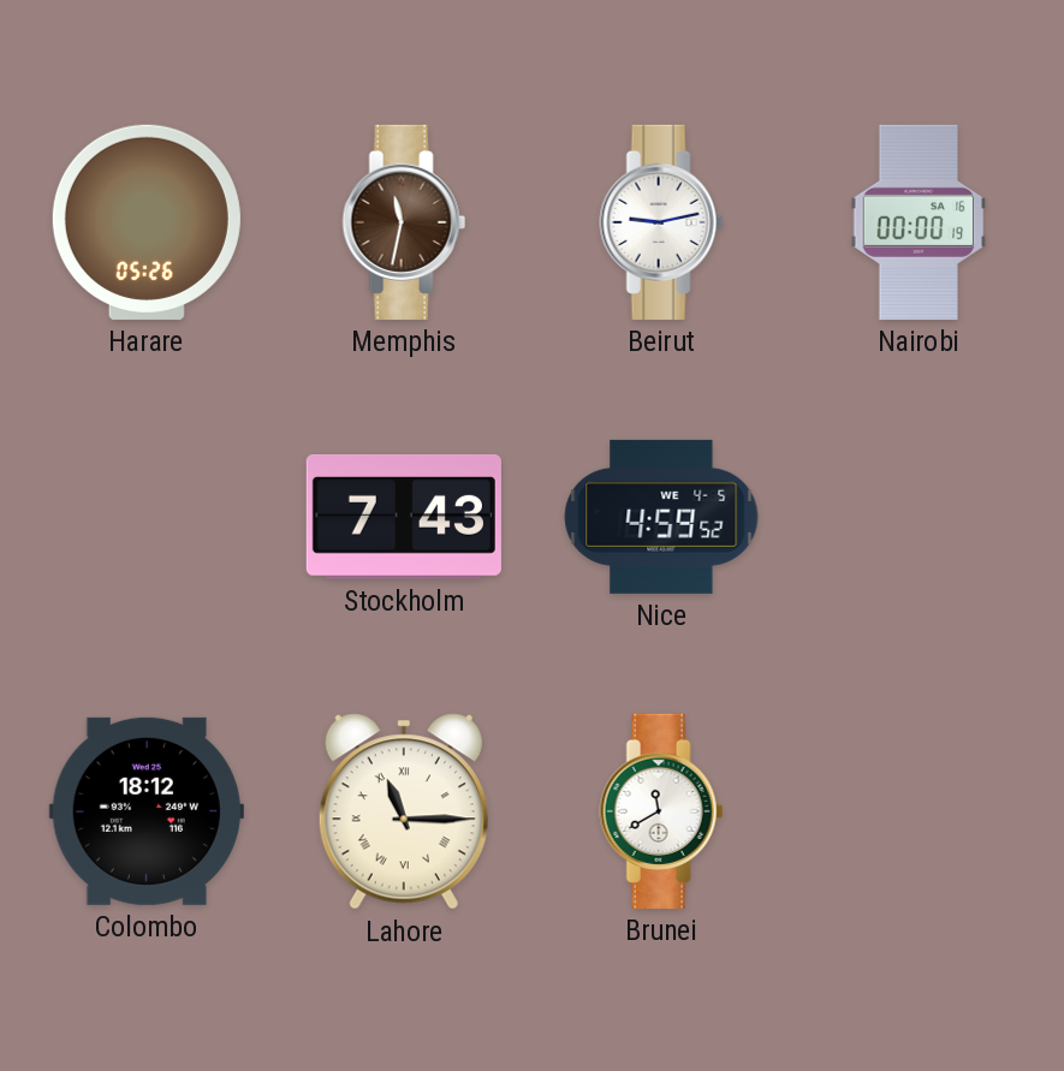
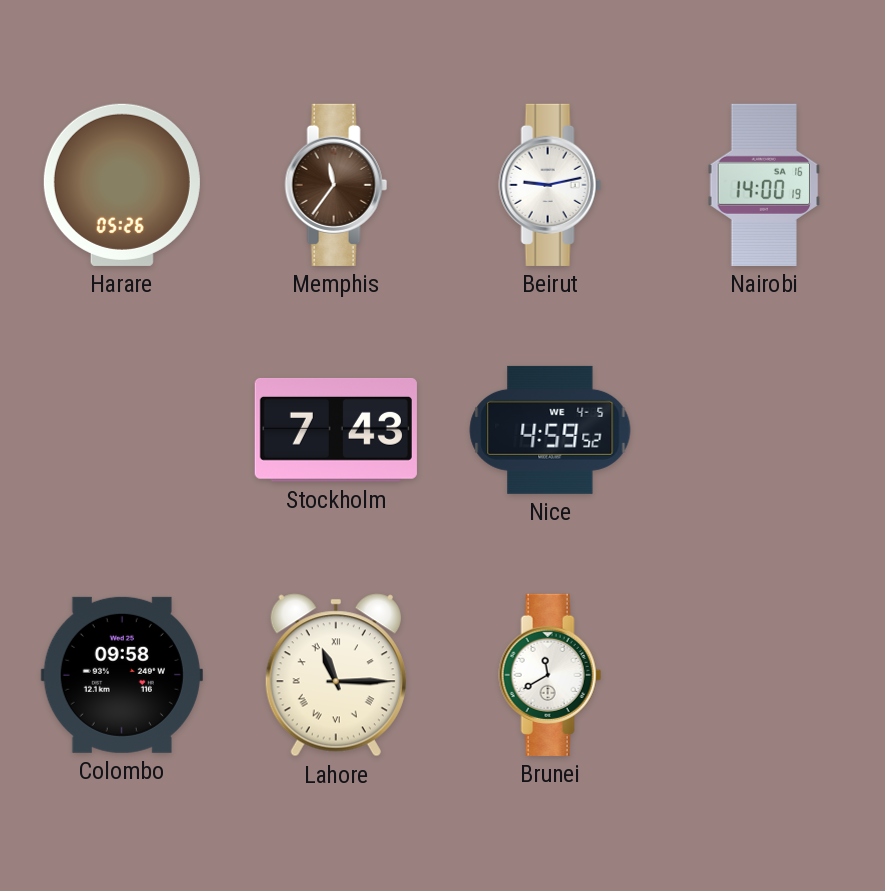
Memphis: 11:32 -> 11:36 (336, 185)
Nairobi: 00:00 -> 14:00 (764, 185)
Colombo: 18:12 -> 09:58 (122, 675)
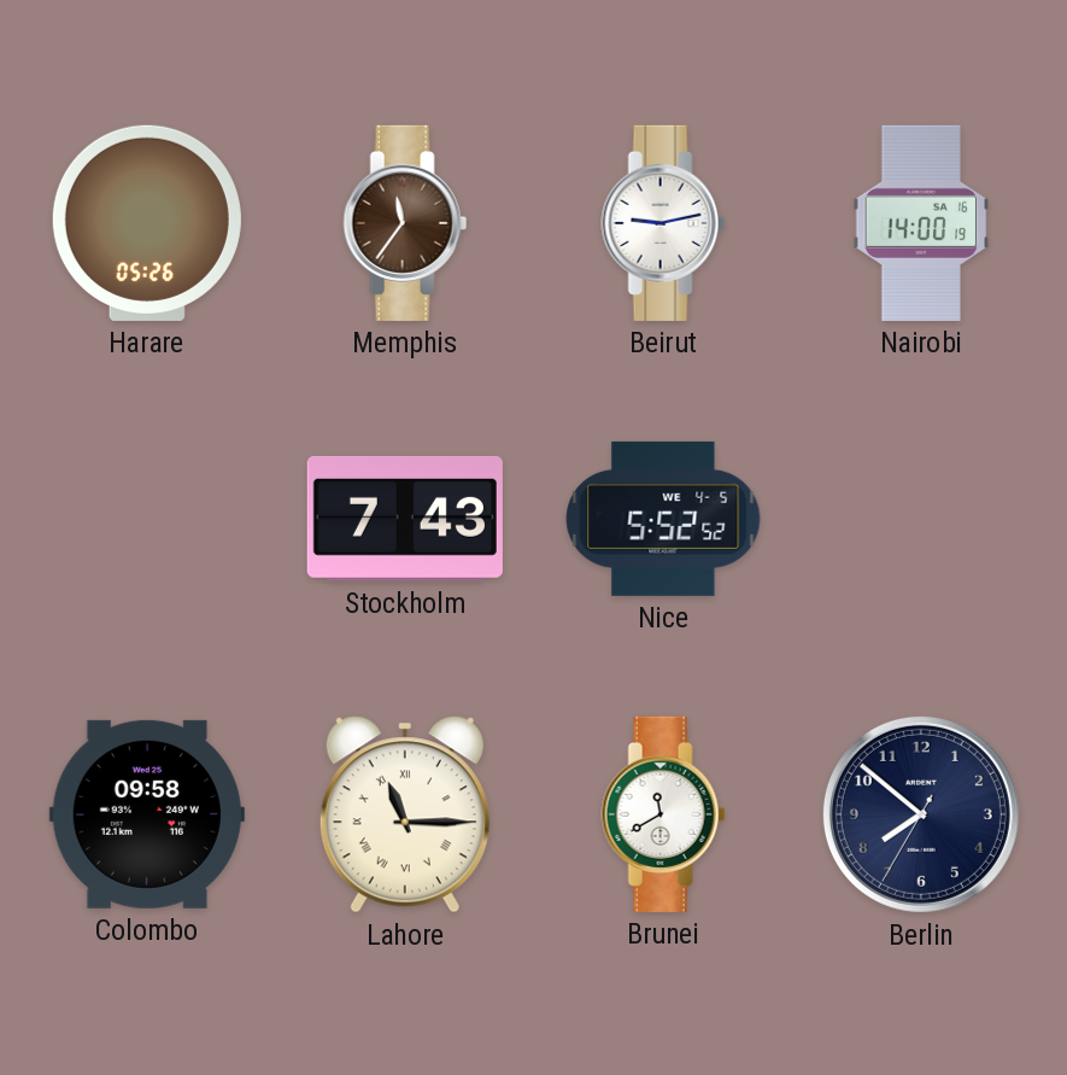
Nice: 4:59 -> 5:52 (663, 519)
Berlin: none -> 7:51 (921, 814)
